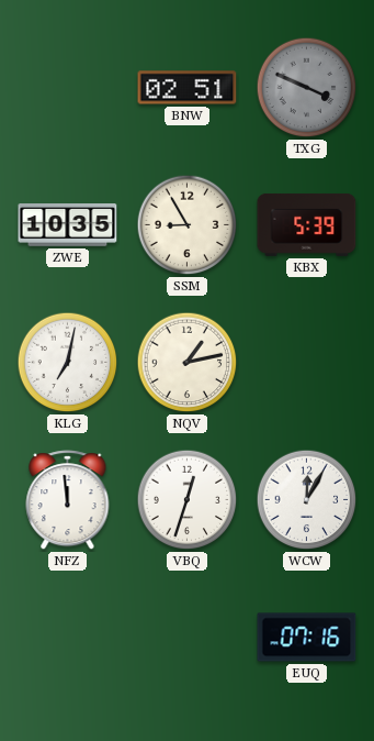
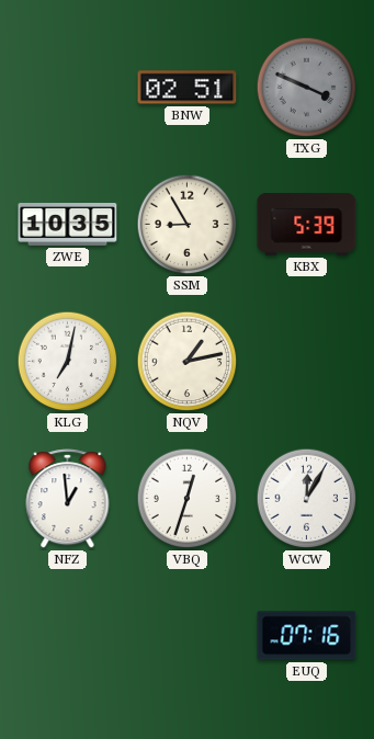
NFZ: 11:59 -> 12:59 (68, 499)
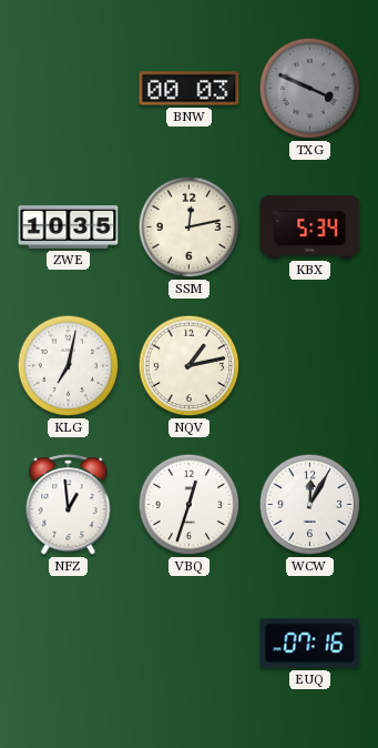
BNW: 02:51 -> 00:03 (190, 89)
SSM: 8:55 -> 12:13 (190, 228)
KBX: 5:39 -> 5:34 (310, 226)
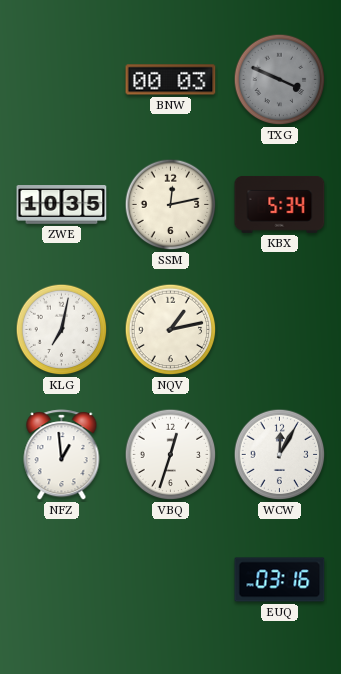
EUQ: 07:16 -> 03:16 (280, 580)
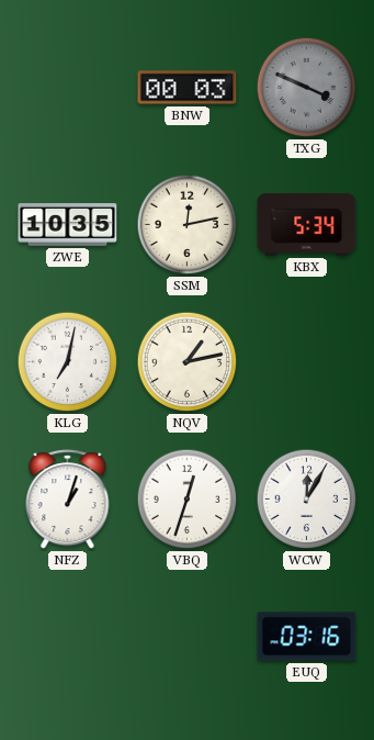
NFZ: 12:59 -> 1:03 (68, 500)
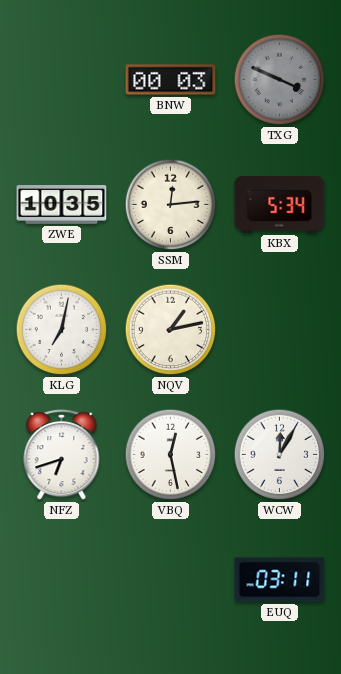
SSM: 12:13 -> 12:14 (171, 205)
NFZ: 1:03 -> 6:42 (62, 455)
VBQ: 12:33 -> 12:28 (171, 455)
EUQ: 03:16 -> 03:11 (280, 580)
